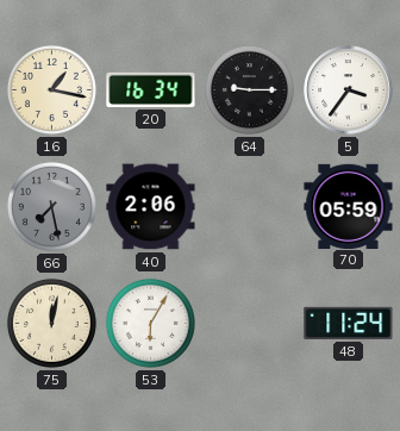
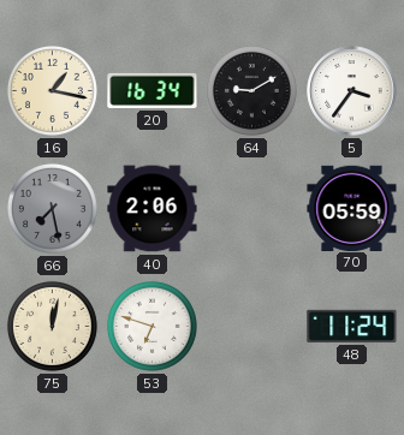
64: 9:15 -> 9:10 (251, 90)
53: 6:05 -> 6:48 (151, 326)
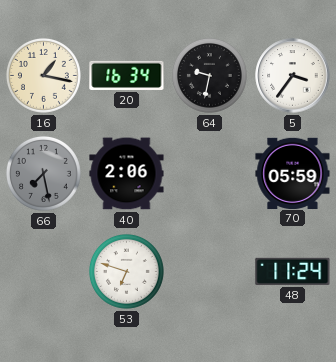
64: 9:10 -> 9:32 (209, 75)
75: 12:02 -> none (52, 326)
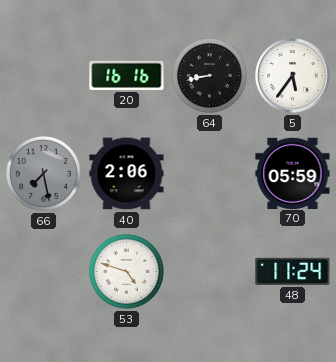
16: 1:17 -> none (43, 75)
20: 16:34 -> 16:16 (127, 75)
64: 9:32 -> 8:43 (209, 75)
5: 3:36 -> 5:36 (293, 76)
53: 6:48 -> 4:48 (126, 271)
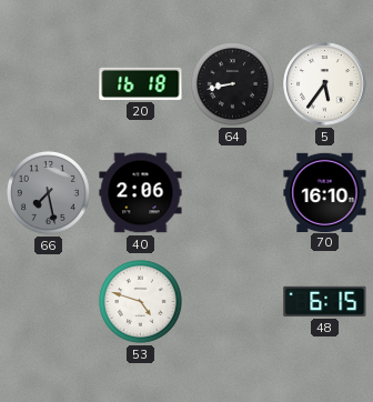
20: 16:16 -> 16:18 (141, 83)
70: 05:59 -> 16:10 (325, 192)
48: 11:24 -> 6:15 (325, 301)
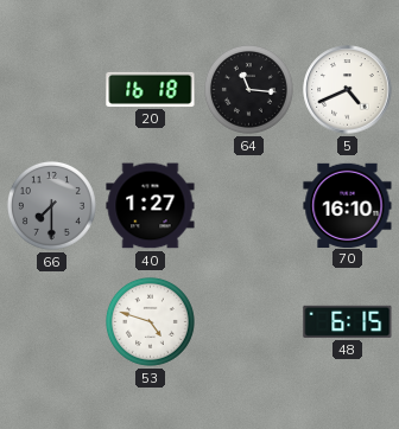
64: 8:43 -> 11:16 (248, 89)
5: 5:36 -> 4:41 (348, 90)
66: 7:28 -> 7:30 (51, 205)
40: 2:06 -> 1:27 (151, 206)
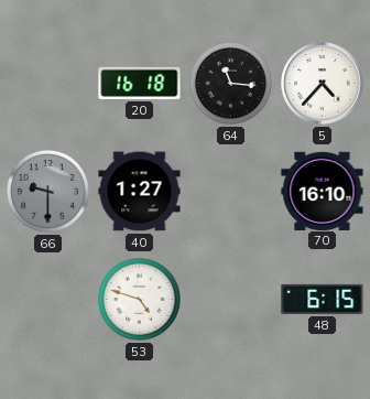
5: 4:41 -> 4:37 (323, 84)
66: 7:30 -> 9:30 (47, 191)
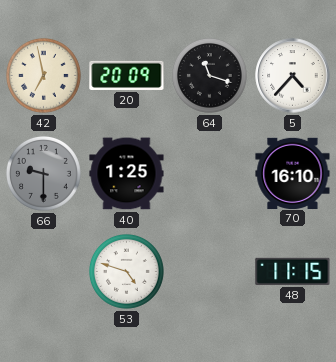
42: none -> 6:58 (43, 75)
20: 16:18 -> 20:09 (127, 75)
64: 11:16 -> 11:18 (209, 75)
40: 1:27 -> 1:25 (127, 174)
48: 6:15 -> 11:15 (293, 271)
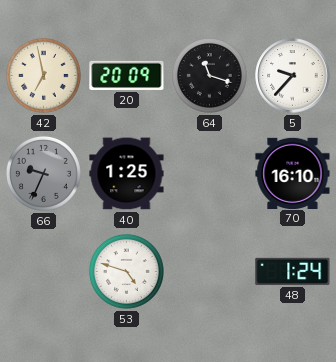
5: 4:37 -> 9:37 (293, 76)
66: 9:30 -> 9:34 (43, 173)
48: 11:15 -> 1:24 (293, 271)
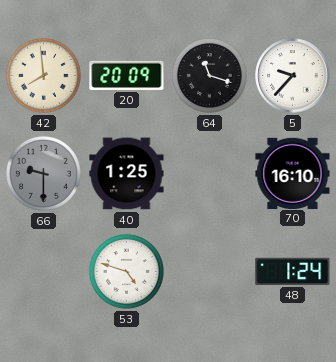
42: 6:58 -> 7:59 (43, 75)
66: 9:34 -> 9:30 (43, 173)
